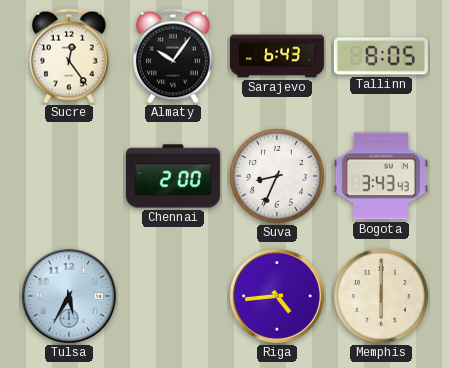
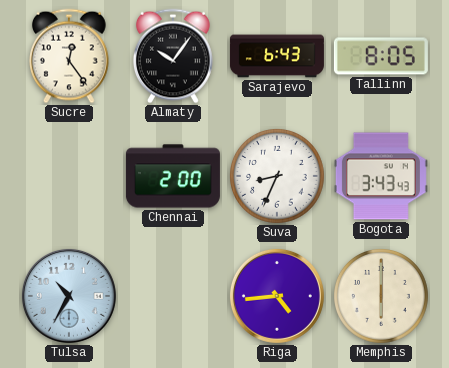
Tulsa: 5:35 -> 10:35 (69, 296)
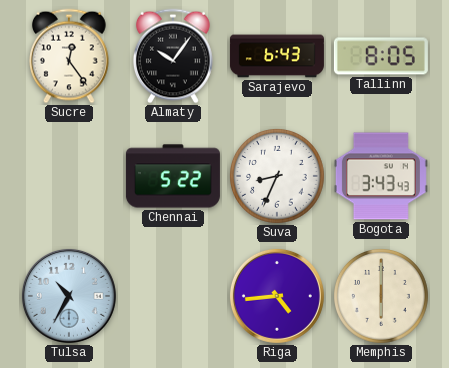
Chennai: 2:00 -> 5:22 (173, 176)
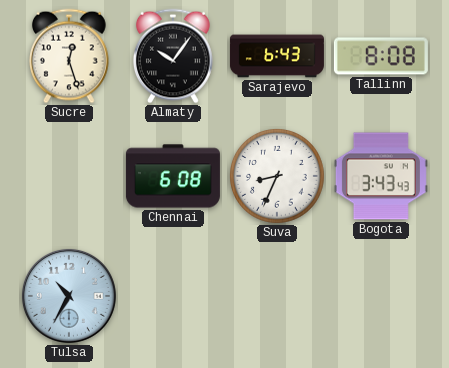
Sucre: 12:24 -> 12:27 (70, 56)
Tallinn: 8:05 -> 8:08 (381, 56)
Chennai: 5:22 -> 6:08 (173, 176)
Riga: 4:44 -> none (277, 296)
Memphis: 6:00 -> none (382, 297)
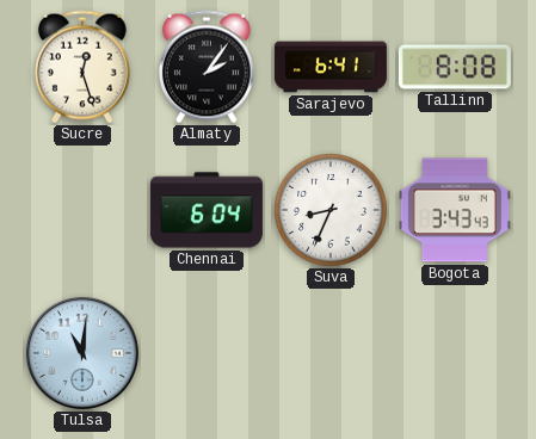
Almaty: 10:06 -> 2:06 (208, 67)
Sarajevo: 6:43 -> 6:41 (331, 67)
Chennai: 6:08 -> 6:04 (207, 210)
Tulsa: 10:35 -> 11:01 (82, 353)
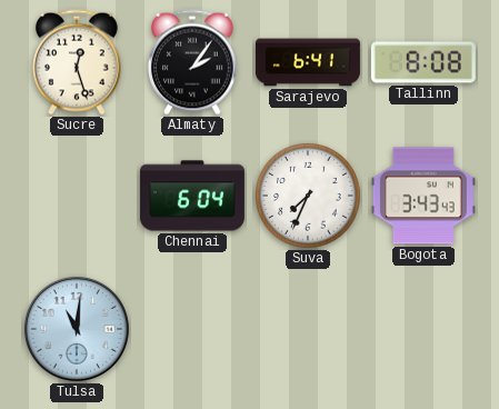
Suva: 8:34 -> 7:34 (309, 197)
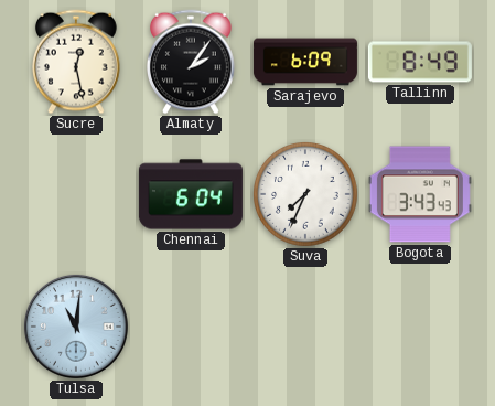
Sucre: 12:27 -> 12:28 (77, 62)
Sarajevo: 6:41 -> 6:09 (305, 62)
Tallinn: 8:08 -> 8:49 (420, 62)
